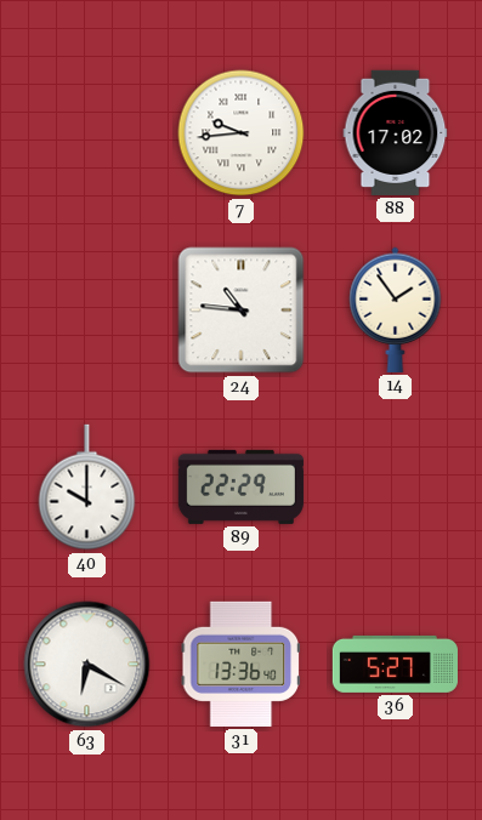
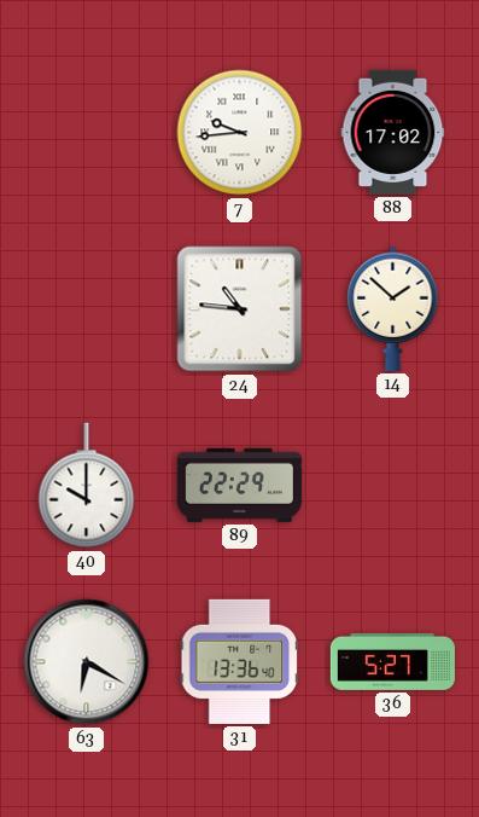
14: 1:54 -> 1:52 (393, 308)
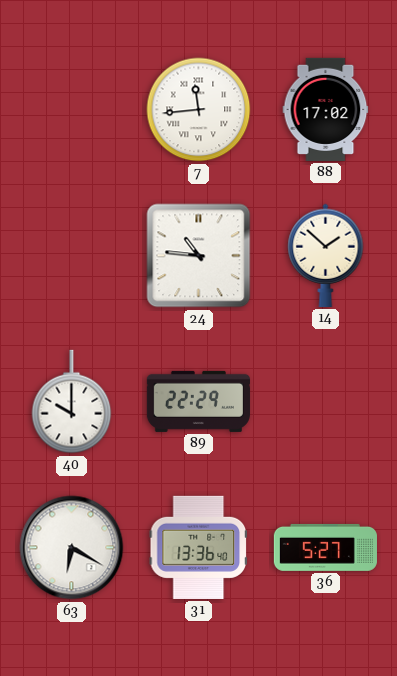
7: 9:44 -> 11:44 (199, 110)
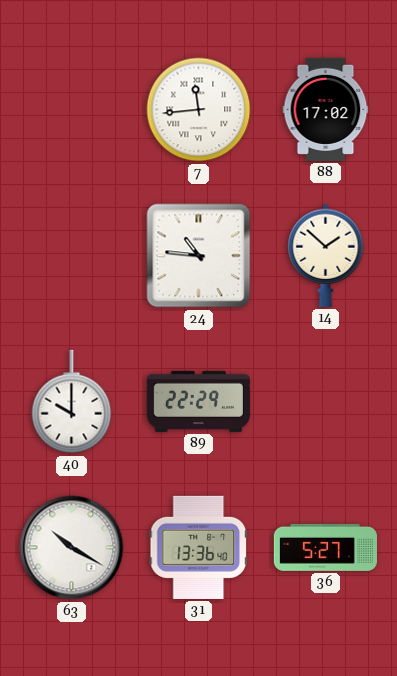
63: 6:20 -> 10:20 (72, 548)
